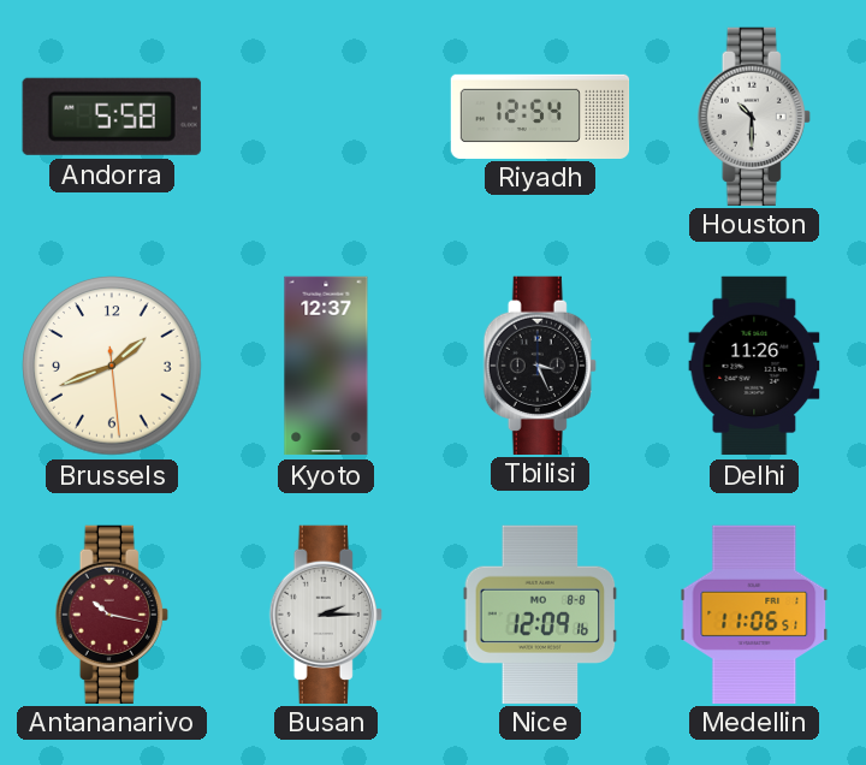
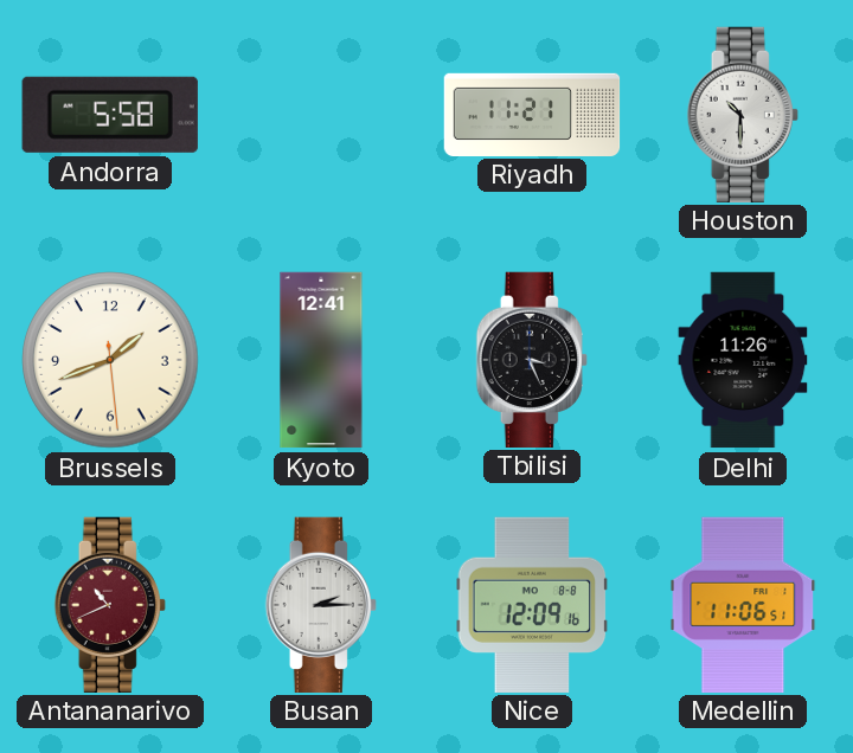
Riyadh: 12:54 -> 11:21 (532, 114)
Kyoto: 12:37 -> 12:41 (321, 360)
Antananarivo: 10:17 -> 10:41 (110, 604)
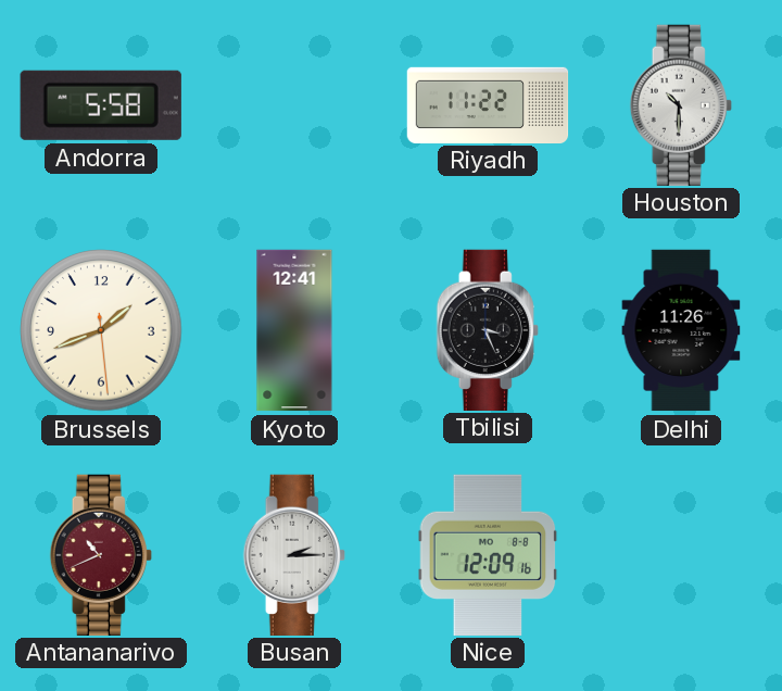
Riyadh: 11:21 -> 11:22 (488, 104)
Medellin: 11:06 -> none (743, 604)
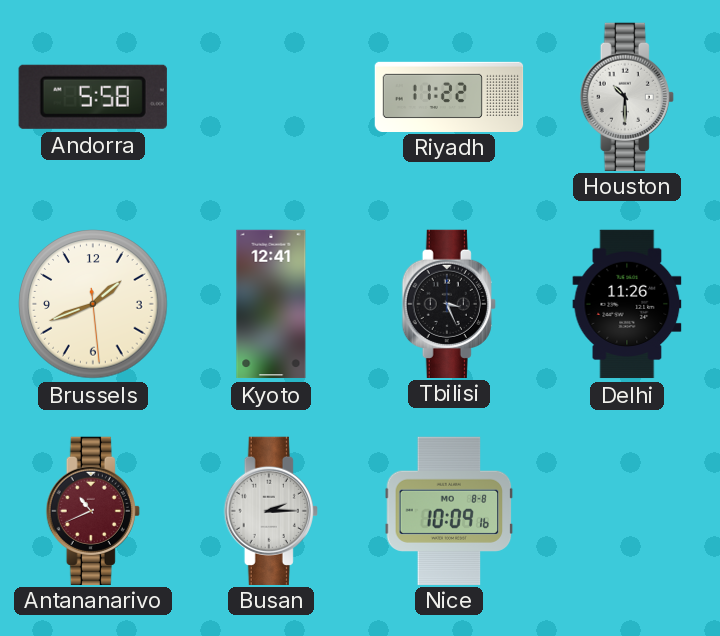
Nice: 12:09 -> 10:09 (449, 510)
